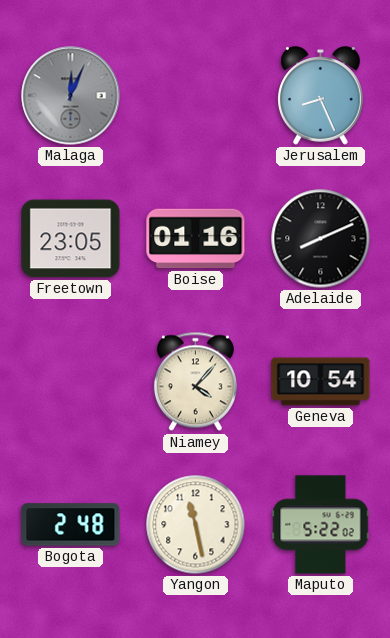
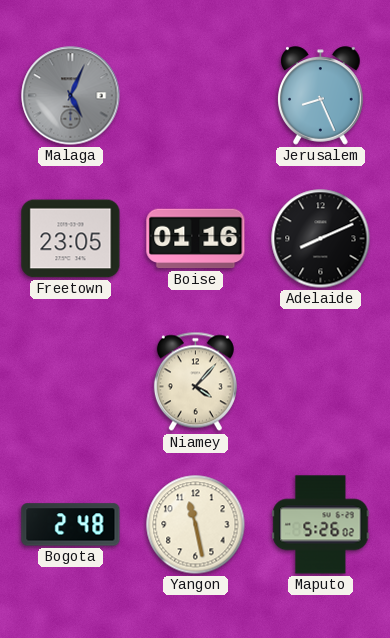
Malaga: 12:04 -> 5:04 (71, 96)
Geneva: 10:54 -> none (321, 382)
Maputo: 5:22 -> 5:26 (321, 525)
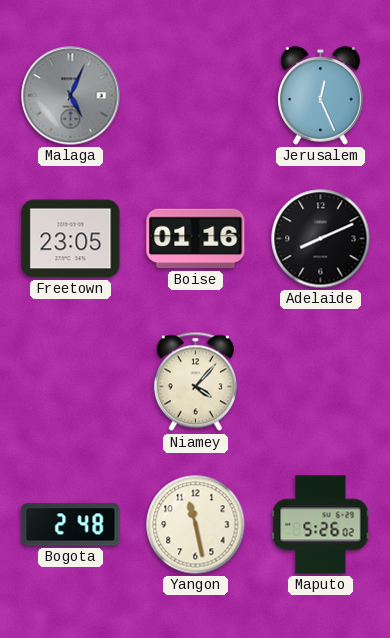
Jerusalem: 8:26 -> 12:26 (321, 96)
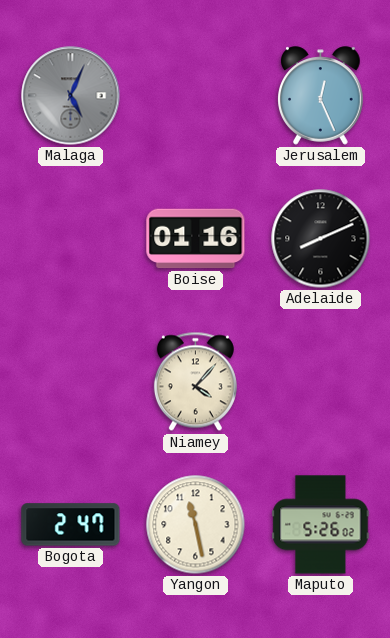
Freetown: 23:05 -> none (71, 239)
Bogota: 2:48 -> 2:47 (71, 525)
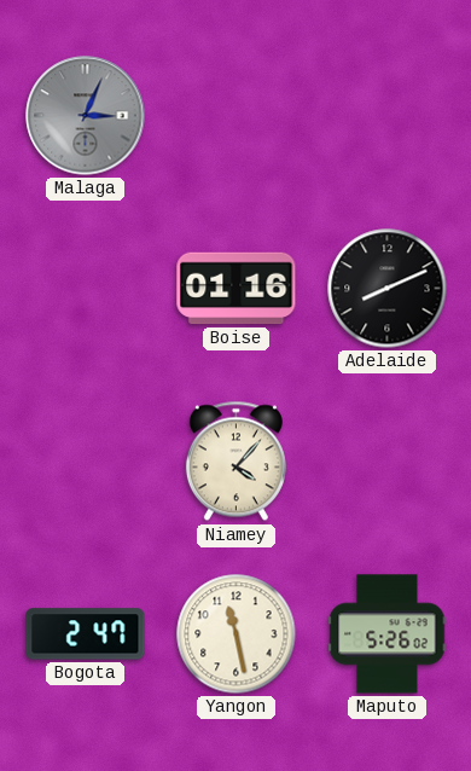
Malaga: 5:04 -> 3:04 (86, 116)
Jerusalem: 12:26 -> none (321, 96)
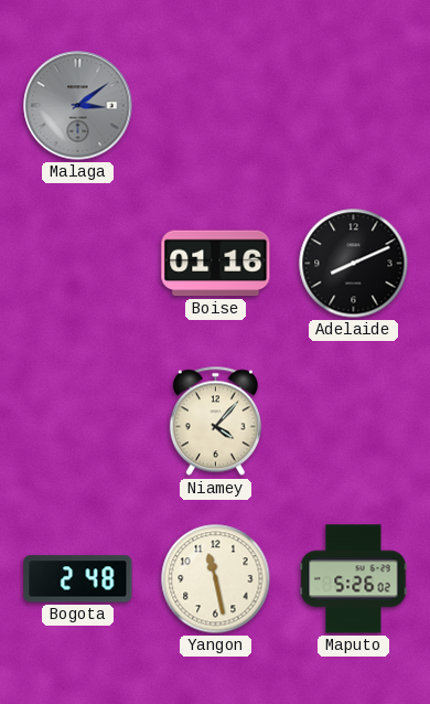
Malaga: 3:04 -> 3:09 (78, 106)
Bogota: 2:47 -> 2:48 (78, 579)
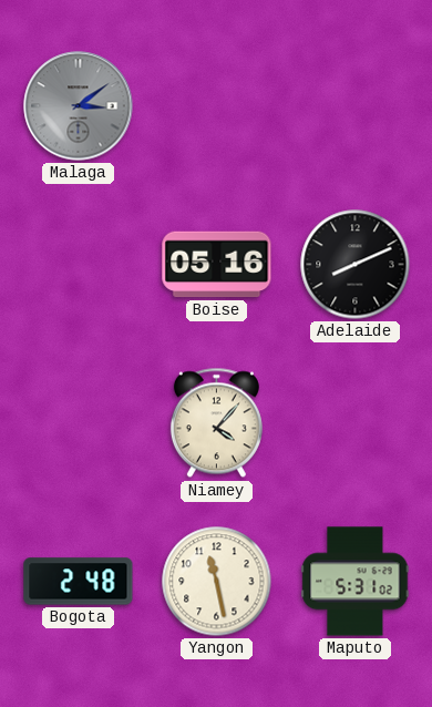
Boise: 01:16 -> 05:16 (217, 265)
Maputo: 5:26 -> 5:31 (356, 582)
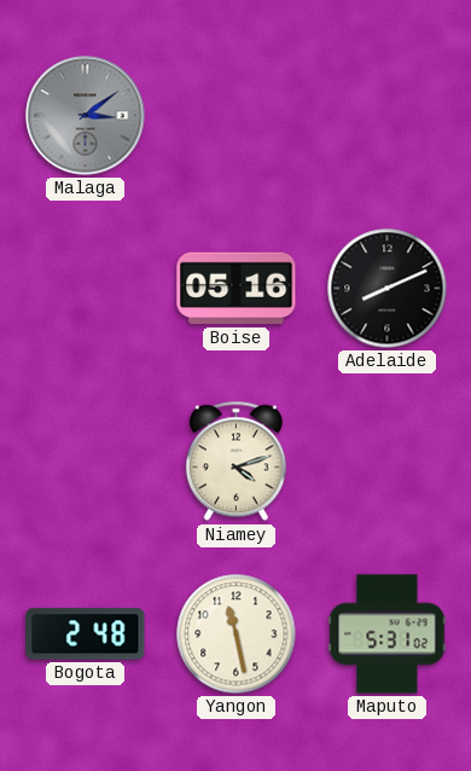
Niamey: 4:07 -> 4:12 (235, 462)
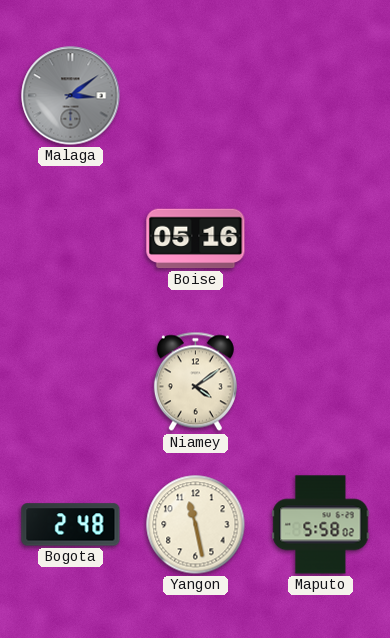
Adelaide: 8:11 -> none (388, 289)
Niamey: 4:12 -> 4:09 (195, 382)
Maputo: 5:31 -> 5:58 (321, 525)
